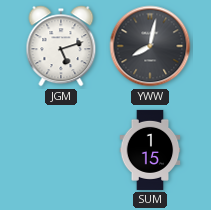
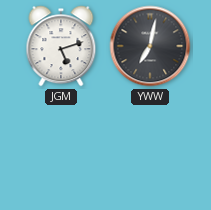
YWW: 8:02 -> 7:02 (150, 46)
SUM: 1:15 -> none (150, 150)
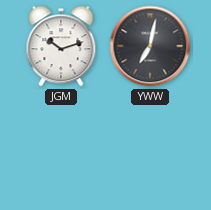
JGM: 5:12 -> 10:12 (61, 46)
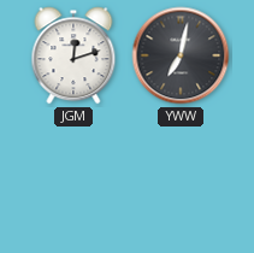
JGM: 10:12 -> 12:12 (73, 55)
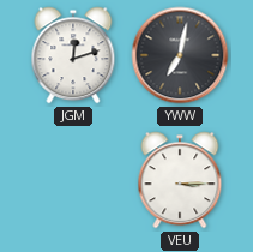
VEU: none -> 3:15 (180, 180)
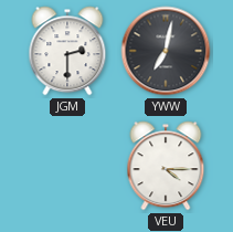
JGM: 12:12 -> 2:30 (67, 51)
VEU: 3:15 -> 4:15 (166, 166)
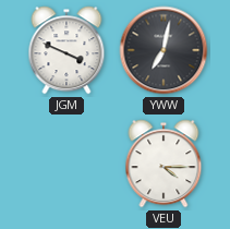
JGM: 2:30 -> 3:49 (66, 50)
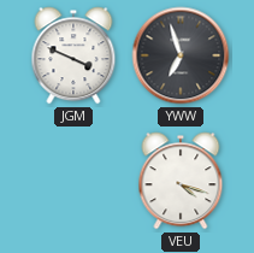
YWW: 7:02 -> 6:57 (181, 55)
VEU: 4:15 -> 4:18 (181, 181)
